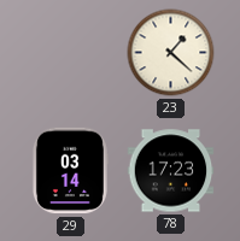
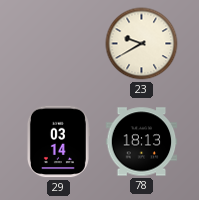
23: 1:22 -> 9:40 (142, 44)
78: 17:23 -> 18:13 (142, 142)
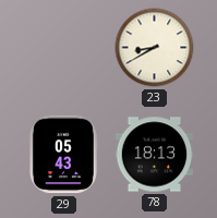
23: 9:40 -> 8:40 (155, 48)
29: 03:14 -> 05:43 (63, 155)
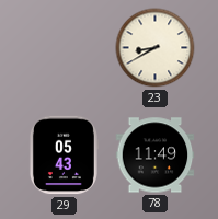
78: 18:13 -> 11:49 (156, 155)
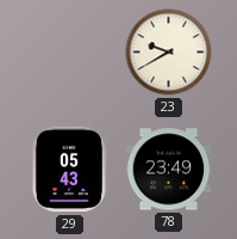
23: 8:40 -> 9:40 (169, 53)
78: 11:49 -> 23:49 (169, 170)
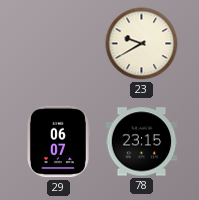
29: 05:43 -> 06:07 (58, 142)
78: 23:49 -> 23:15 (142, 142)
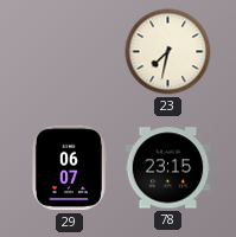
23: 9:40 -> 7:32 (168, 52)
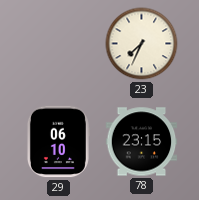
23: 7:32 -> 7:34 (142, 44)
29: 06:07 -> 06:10 (58, 142)
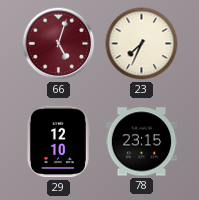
66: none -> 5:03 (59, 44)
29: 06:10 -> 12:10 (58, 142)
